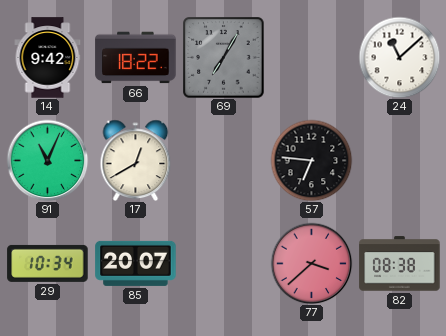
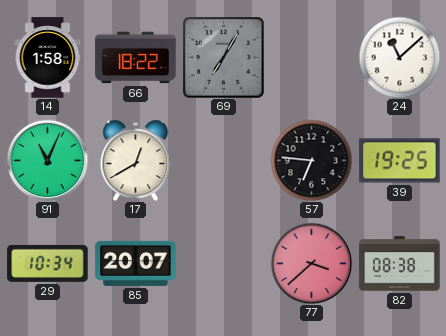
14: 9:42 -> 1:58 (48, 58)
39: none -> 19:25 (400, 161)
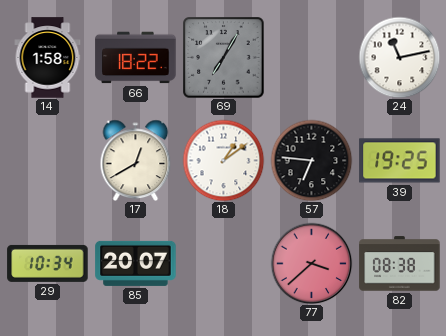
24: 11:08 -> 11:13 (399, 57)
91: 11:04 -> none (47, 160)
18: none -> 1:09 (223, 160)
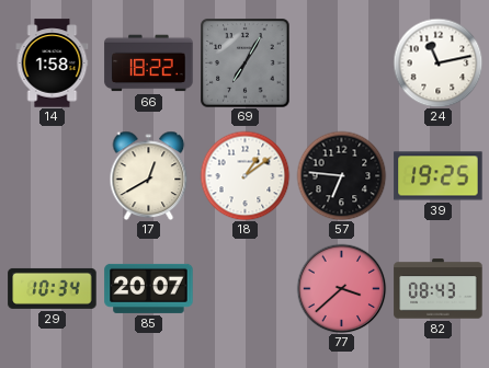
82: 08:38 -> 08:43 (439, 289)
